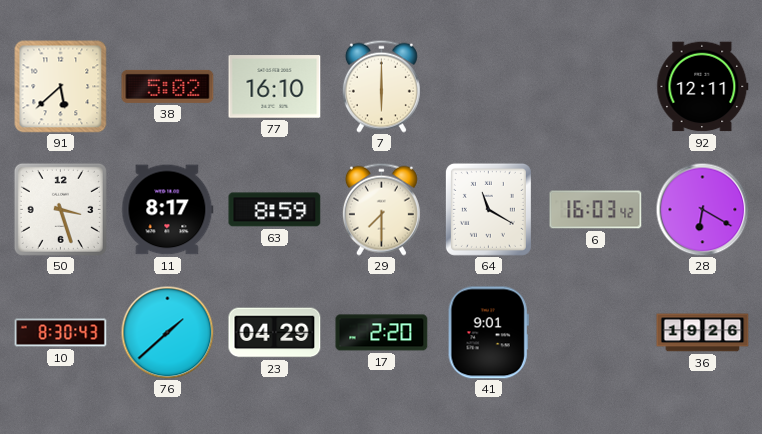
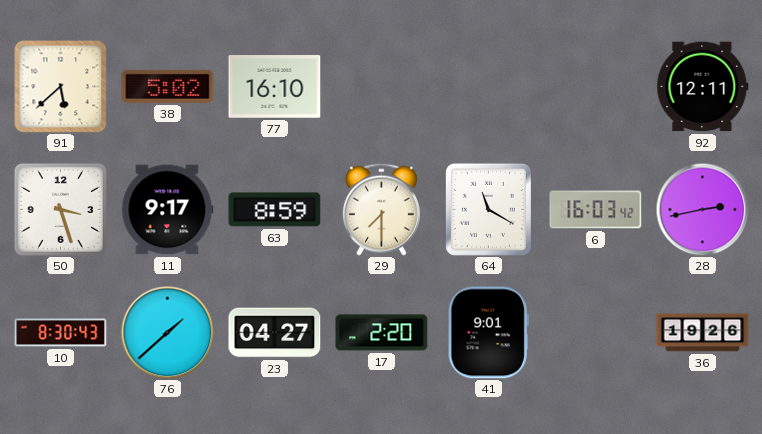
7: 6:00 -> none (381, 86)
11: 8:17 -> 9:17 (168, 210)
28: 6:20 -> 2:43 (702, 209)
23: 04:29 -> 04:27 (275, 333)
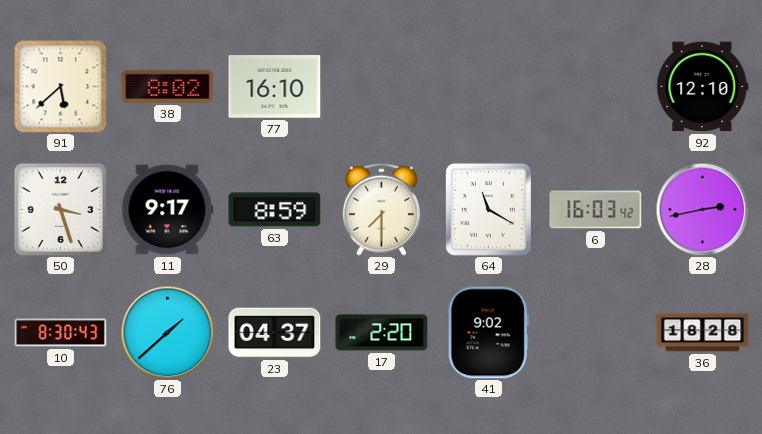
38: 5:02 -> 8:02 (168, 86)
92: 12:11 -> 12:10 (703, 87)
23: 04:27 -> 04:37 (275, 333)
41: 9:01 -> 9:02 (488, 333)
36: 19:26 -> 18:28 (703, 333)
